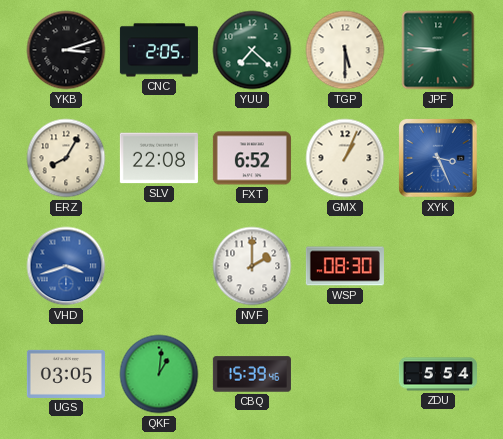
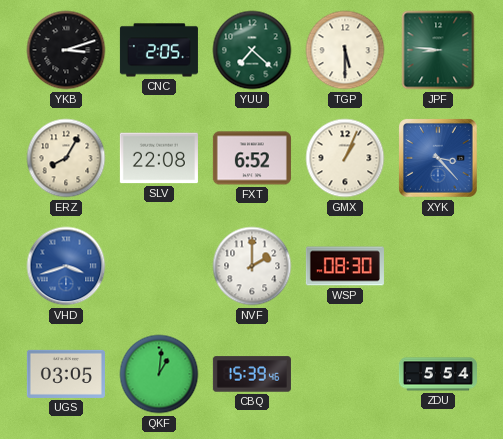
XYK: 3:26 -> 3:23 (439, 159)
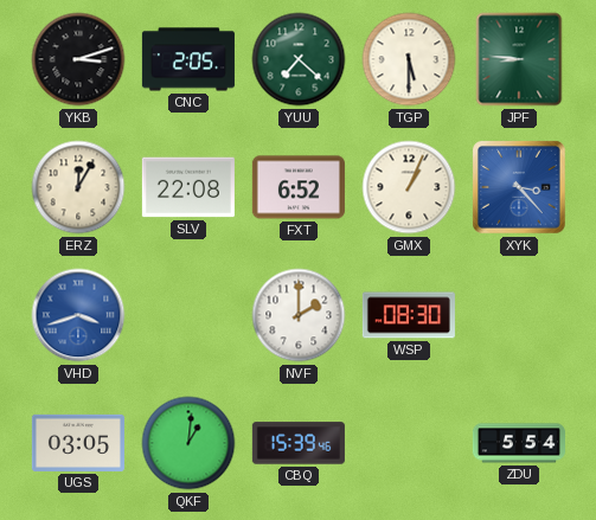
ERZ: 8:05 -> 12:05 (78, 187)
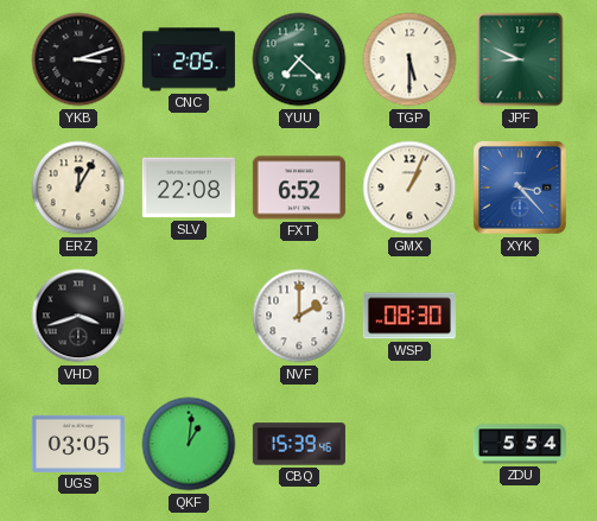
JPF: 8:46 -> 8:49 (520, 59)
VHD dial: blue -> black (78, 316)
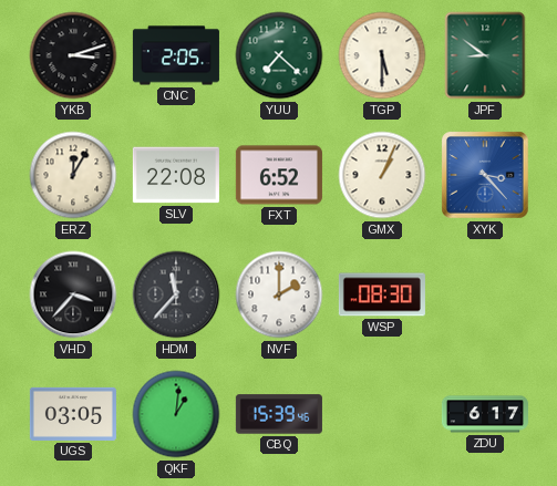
JPF: 8:49 -> 8:51 (485, 55)
VHD: 3:42 -> 3:37 (73, 294)
HDM: none -> 11:37 (176, 294)
ZDU: 5:54 -> 6:17 (485, 414)
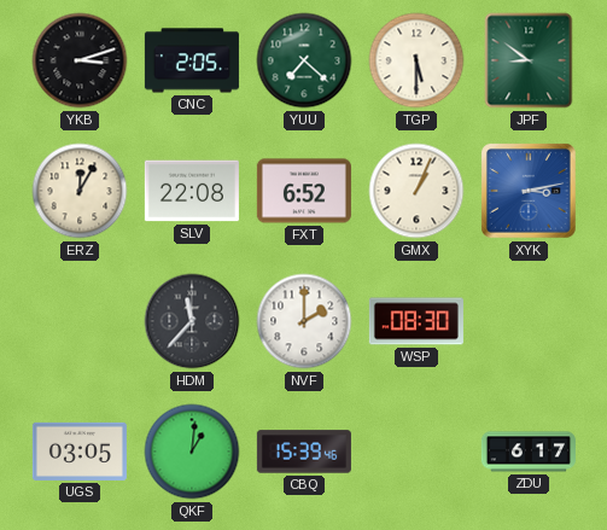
XYK: 3:23 -> 3:13 (530, 192)
VHD: 3:37 -> none (73, 294)
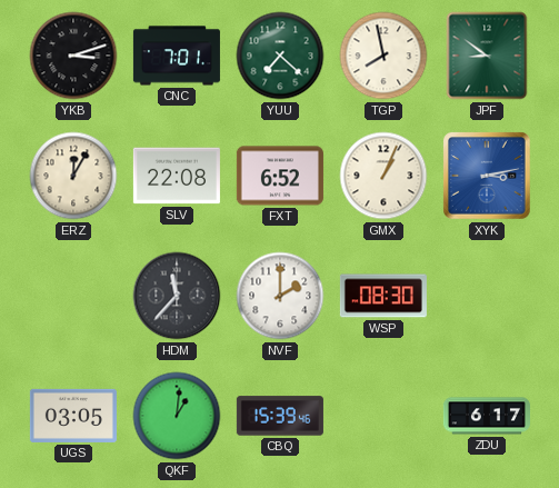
CNC: 2:05 -> 7:01 (177, 56)
TGP: 5:30 -> 7:58 (383, 56)
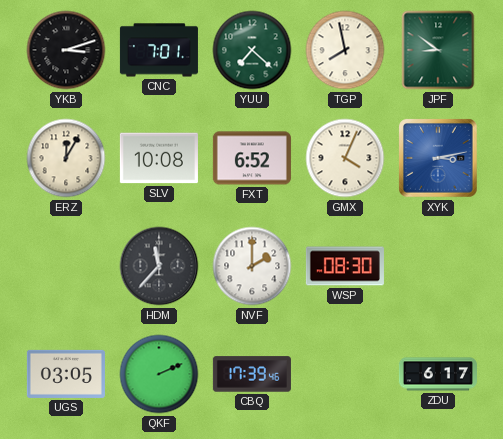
SLV: 22:08 -> 10:08 (159, 158)
GMX: 1:04 -> 4:04 (345, 158)
QKF: 1:01 -> 2:11 (159, 374)
CBQ: 15:39 -> 17:39 (252, 374)
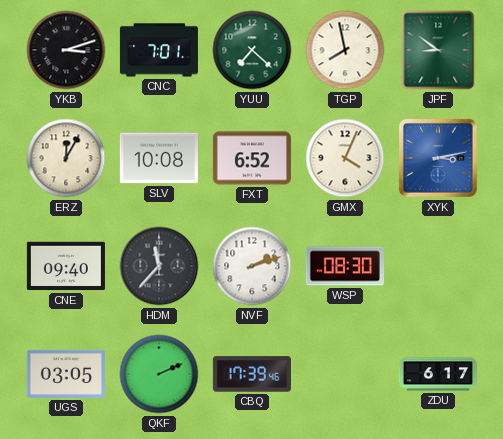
CNE: none -> 09:40 (66, 266)
NVF: 2:00 -> 2:12 (252, 266)
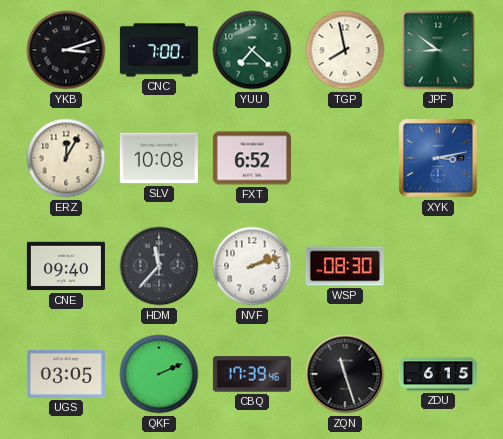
CNC: 7:01 -> 7:00 (159, 50)
GMX: 4:04 -> none (345, 158)
ZQN: none -> 11:27 (345, 374)
ZDU: 6:17 -> 6:15 (438, 374)
